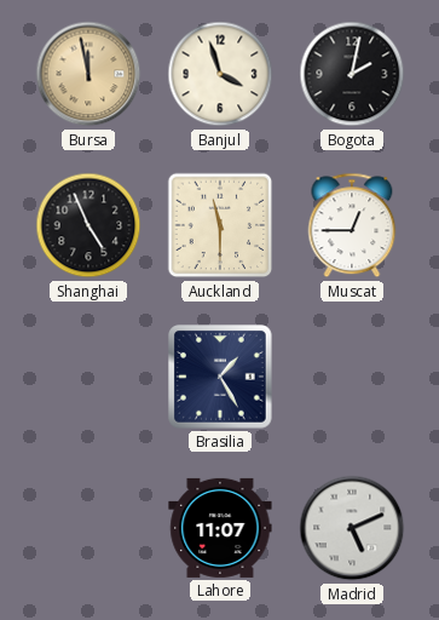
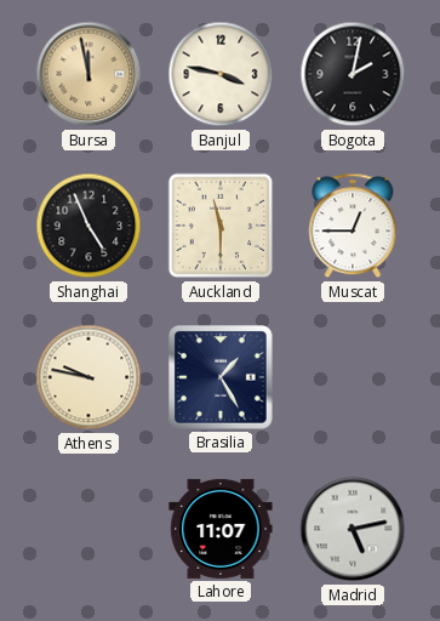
Banjul: 3:57 -> 3:47 (221, 74)
Athens: none -> 9:47 (88, 377)
Madrid: 5:11 -> 5:13 (353, 529)
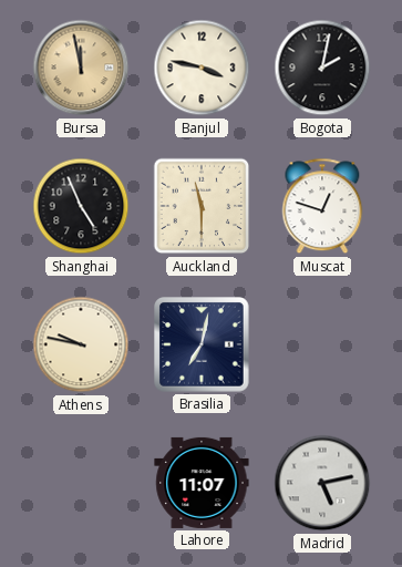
Muscat: 12:45 -> 12:48 (322, 206)
Brasilia: 1:25 -> 7:02 (202, 344)
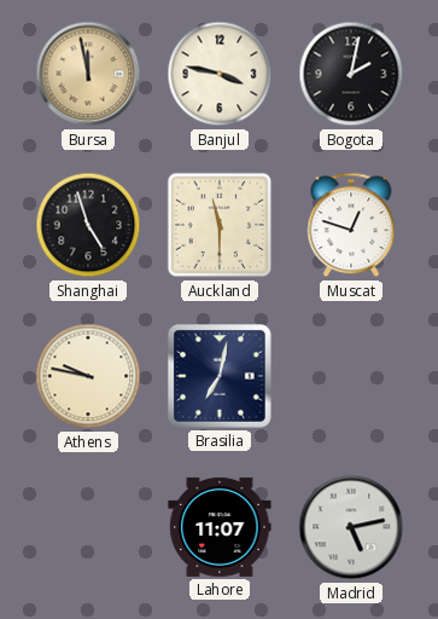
Shanghai: 4:56 -> 4:57 (88, 225)
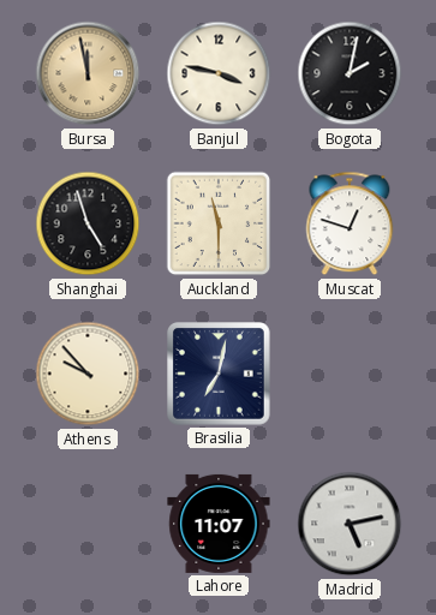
Athens: 9:47 -> 9:53 (88, 374)
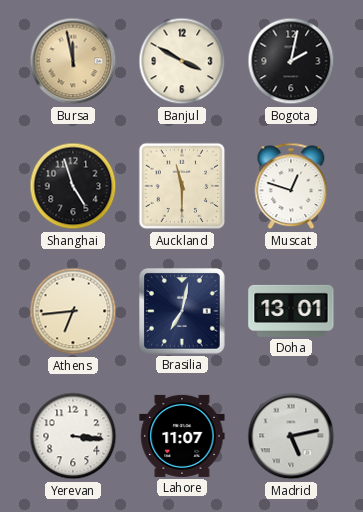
Banjul: 3:47 -> 3:50 (182, 61)
Athens: 9:53 -> 6:44 (73, 311)
Doha: none -> 13:01 (291, 311)
Yerevan: none -> 3:16 (73, 436)
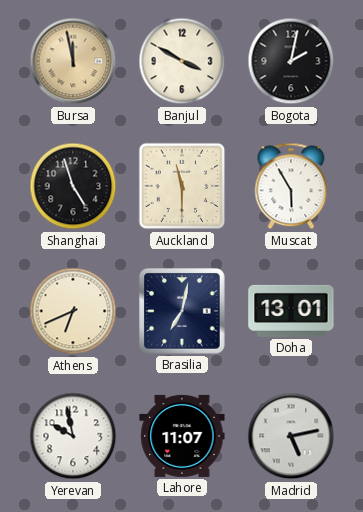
Muscat: 12:48 -> 5:55 (291, 186)
Athens: 6:44 -> 6:41 (73, 311)
Yerevan: 3:16 -> 9:58 (73, 436)
